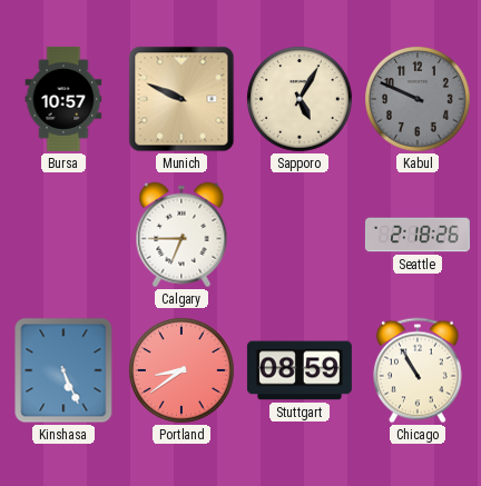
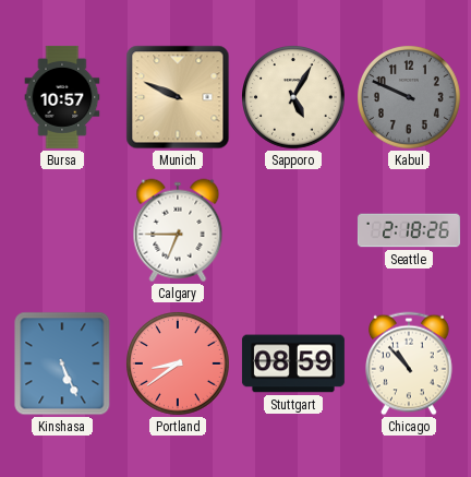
Chicago: 10:55 -> 10:53 (410, 363)
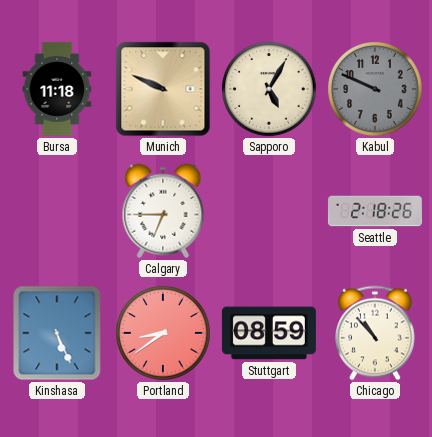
Bursa: 10:57 -> 11:18 (57, 89)
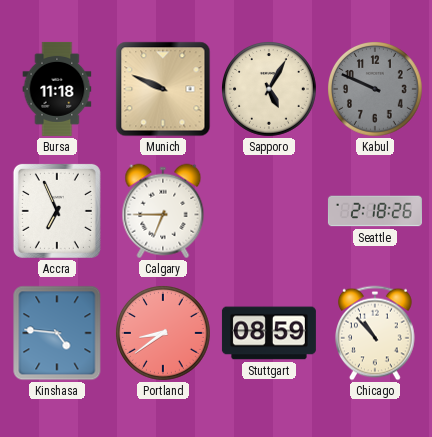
Accra: none -> 6:56 (57, 211)
Kinshasa: 5:26 -> 4:46 (57, 333)
